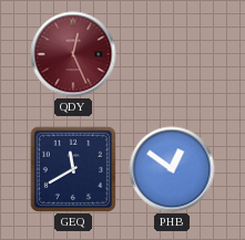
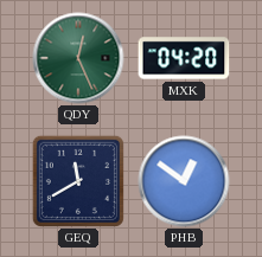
QDY dial: burgundy -> green (78, 58)
MXK: none -> 04:20 (184, 58)
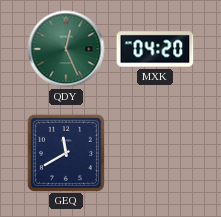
PHB: 12:51 -> none (184, 181)
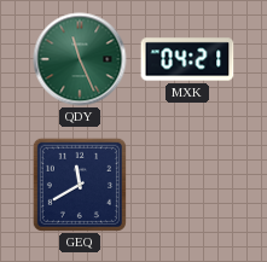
QDY: 12:26 -> 11:26 (80, 59)
MXK: 04:20 -> 04:21 (187, 59)
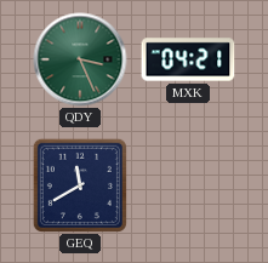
QDY: 11:26 -> 3:26 (80, 59)
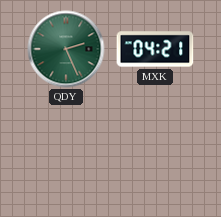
QDY: 3:26 -> 2:26 (66, 49)
GEQ: 11:40 -> none (80, 185)
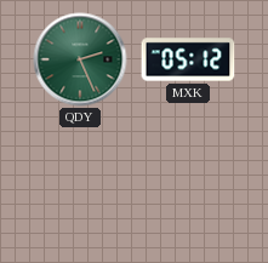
MXK: 04:21 -> 05:12 (188, 59)
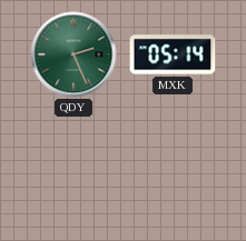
MXK: 05:12 -> 05:14 (173, 54)
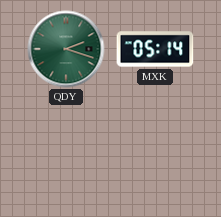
QDY: 2:26 -> 2:18 (66, 49)
